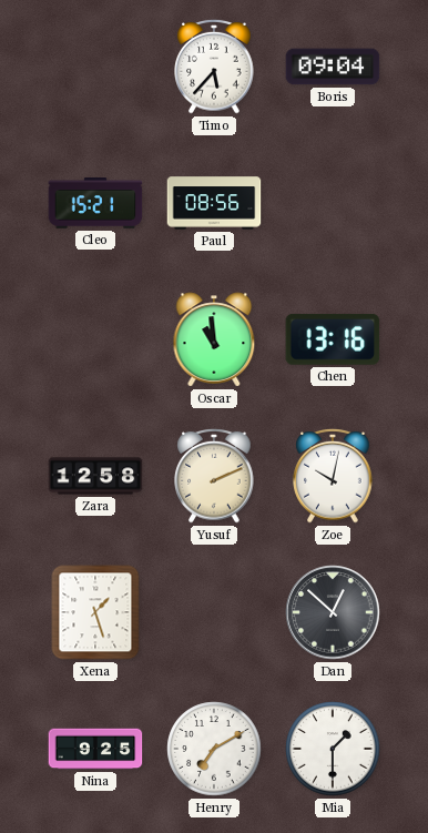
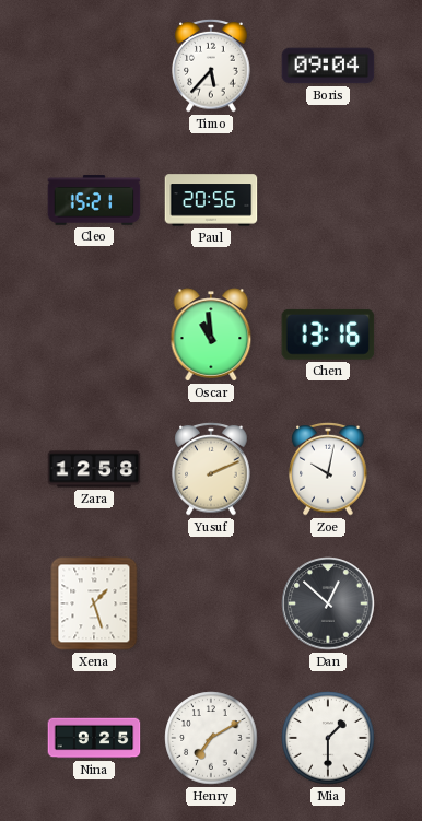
Paul: 08:56 -> 20:56 (211, 200)
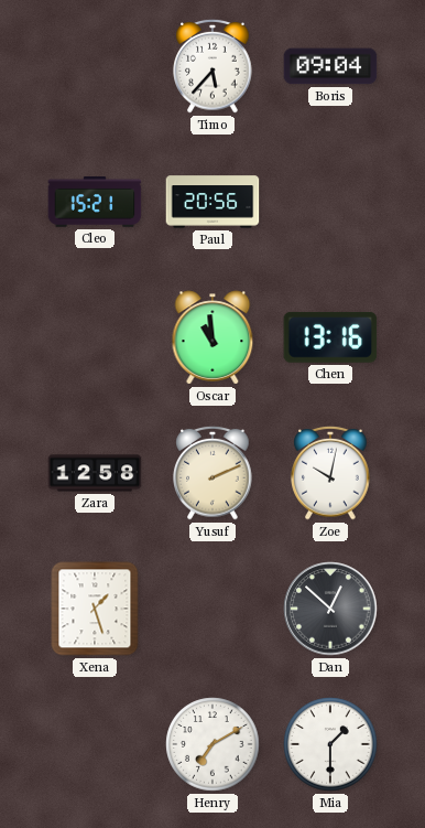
Nina: 9:25 -> none (94, 738)
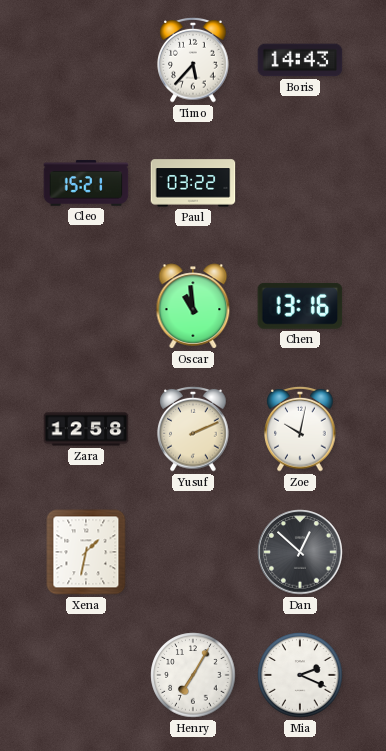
Boris: 09:04 -> 14:43 (300, 60)
Paul: 20:56 -> 03:22 (193, 183)
Xena: 1:27 -> 1:32 (86, 552)
Henry: 7:10 -> 7:05 (193, 675)
Mia: 1:30 -> 2:19 (300, 675)
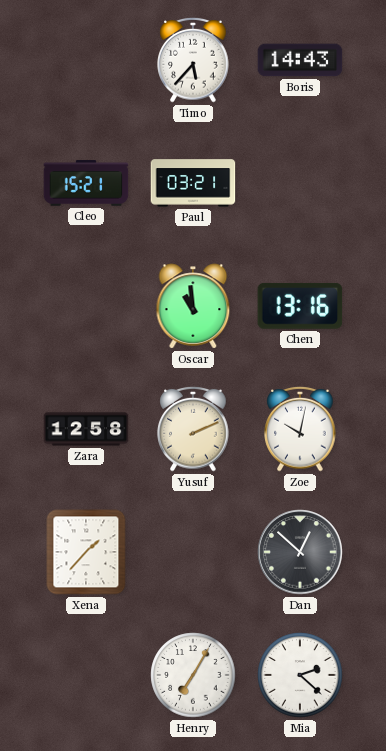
Paul: 03:22 -> 03:21 (193, 183)
Xena: 1:32 -> 1:37 (86, 552)
Mia: 2:19 -> 2:22 (300, 675)
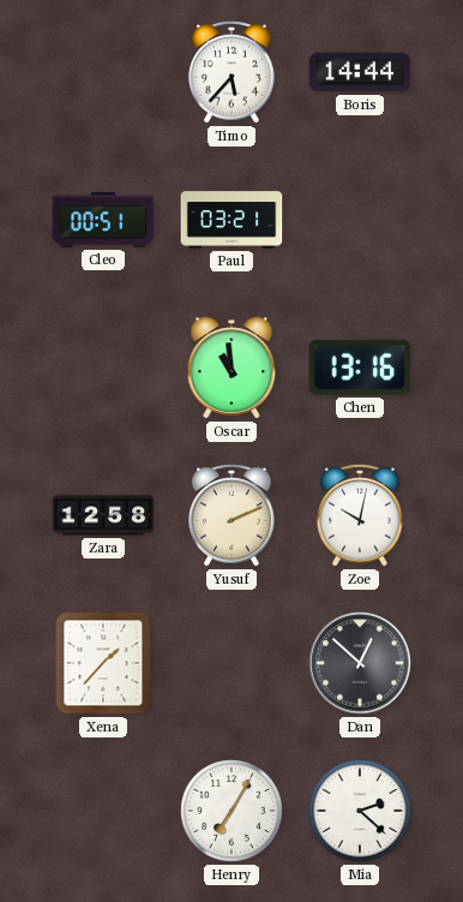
Boris: 14:43 -> 14:44 (360, 72)
Cleo: 15:21 -> 00:51 (103, 220)
